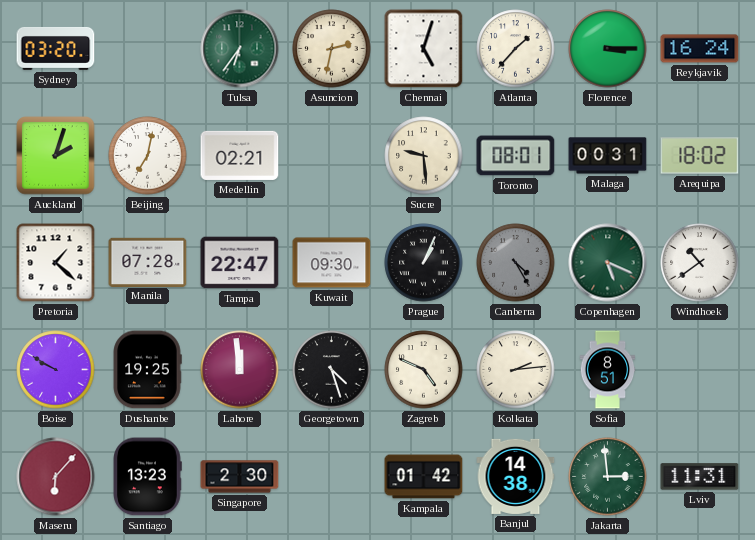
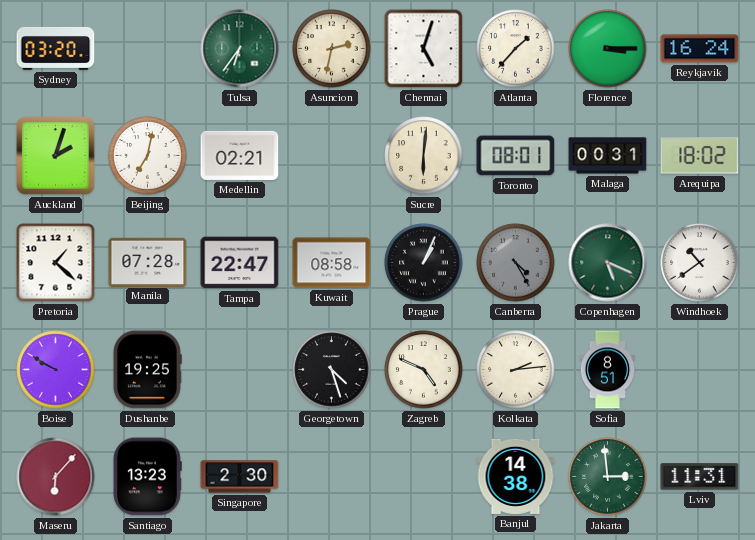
Sucre: 9:29 -> 6:01 (424, 156)
Kuwait: 09:30 -> 08:58 (332, 263)
Lahore: 11:59 -> none (240, 370)
Kampala: 01:42 -> none (424, 477)
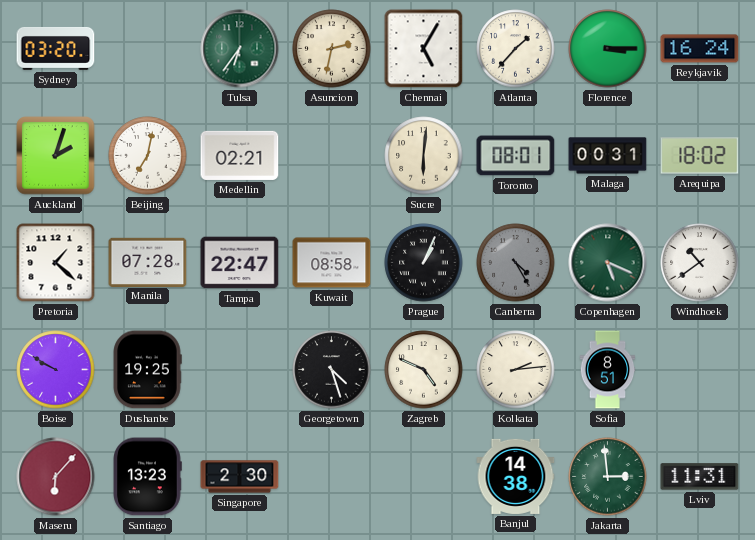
Chennai: 5:03 -> 5:05 (424, 49)
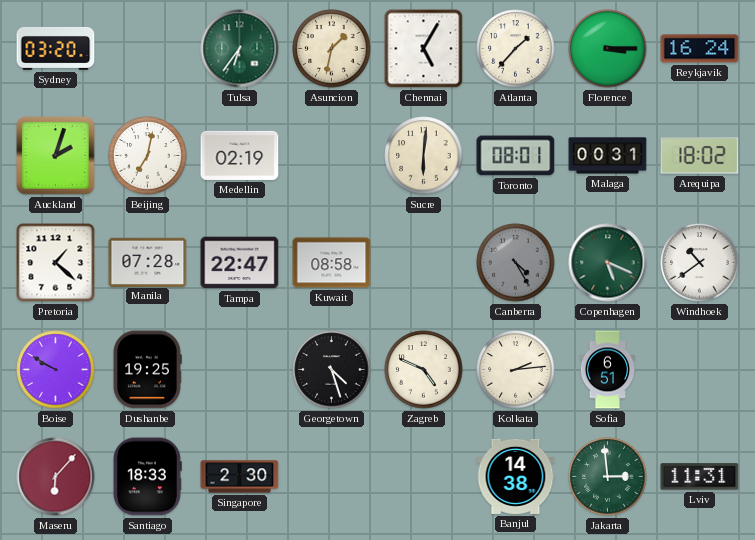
Asuncion: 2:32 -> 1:32 (332, 49)
Medellin: 02:21 -> 02:19 (240, 155)
Prague: 1:04 -> none (424, 263)
Sofia: 8:51 -> 6:51 (608, 370)
Santiago: 13:23 -> 18:33 (147, 477)
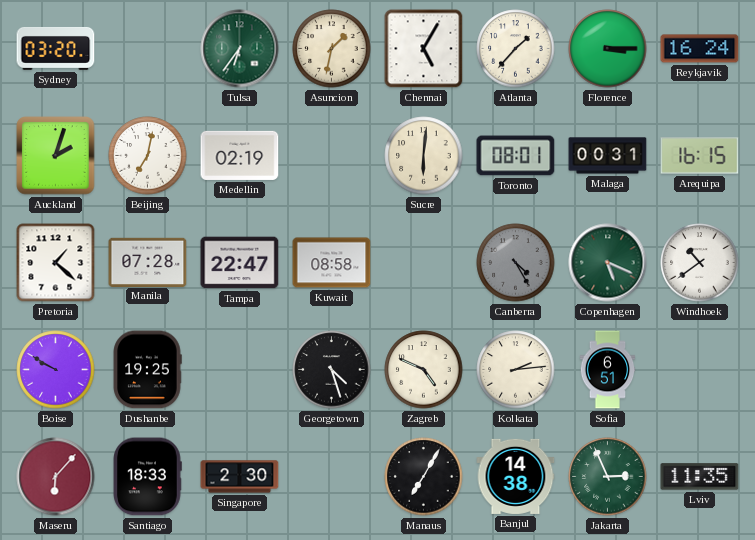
Arequipa: 18:02 -> 16:15 (700, 156)
Manaus: none -> 7:05 (424, 477)
Jakarta: 2:59 -> 2:56 (608, 477)
Lviv: 11:31 -> 11:35 (700, 477)
